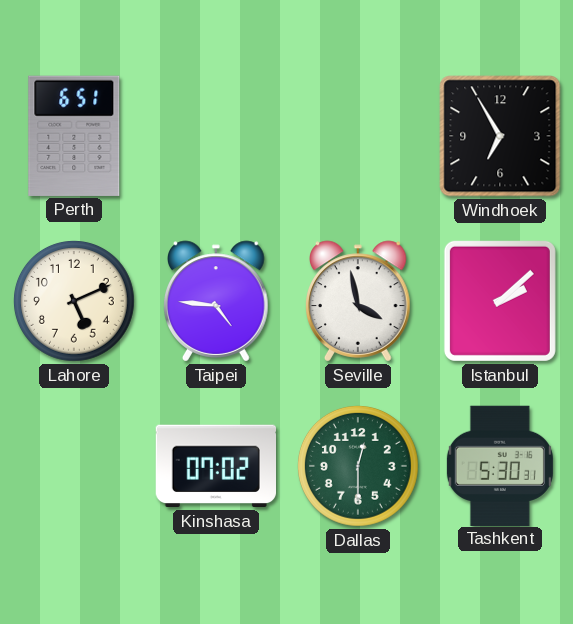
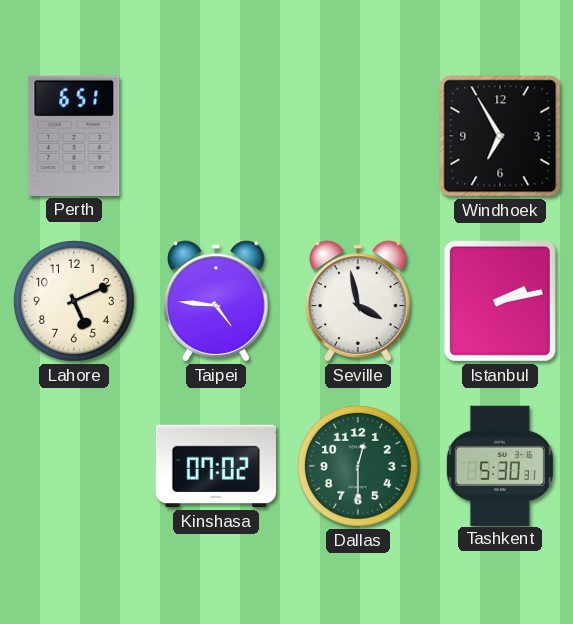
Istanbul: 2:08 -> 2:13 (500, 301)
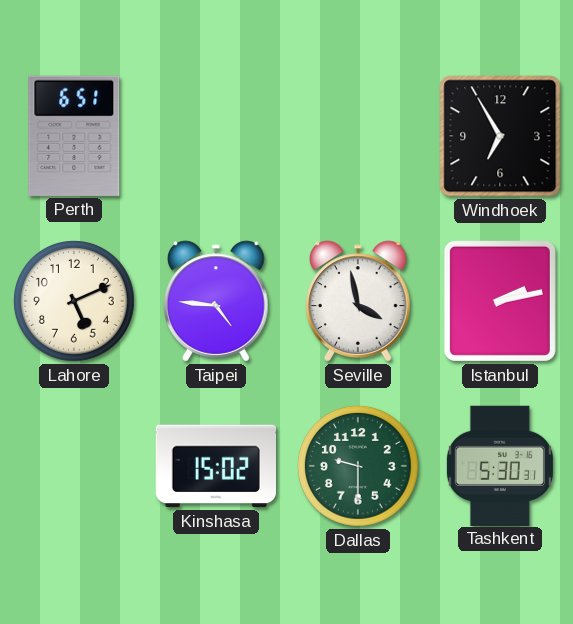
Kinshasa: 07:02 -> 15:02 (215, 466)
Dallas: 12:30 -> 9:30 (359, 467)
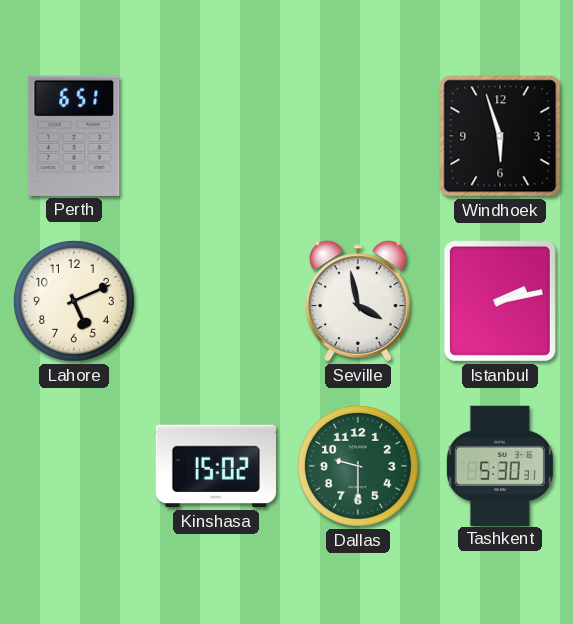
Windhoek: 6:55 -> 5:57 (500, 136)
Taipei: 4:46 -> none (217, 301)
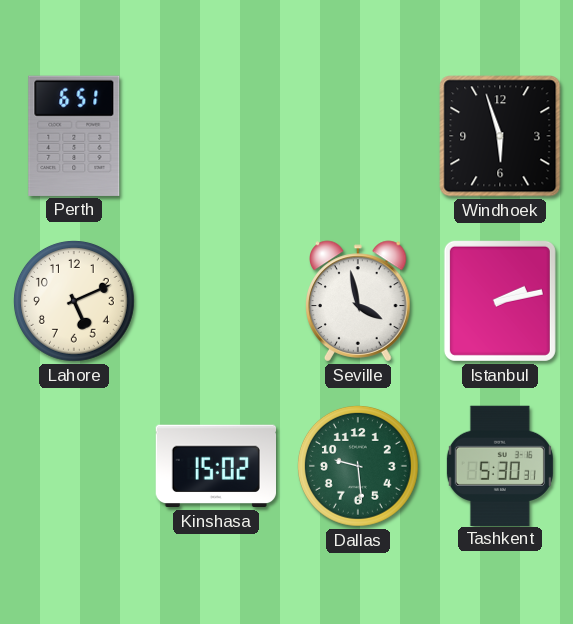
Dallas: 9:30 -> 9:29 (359, 467)
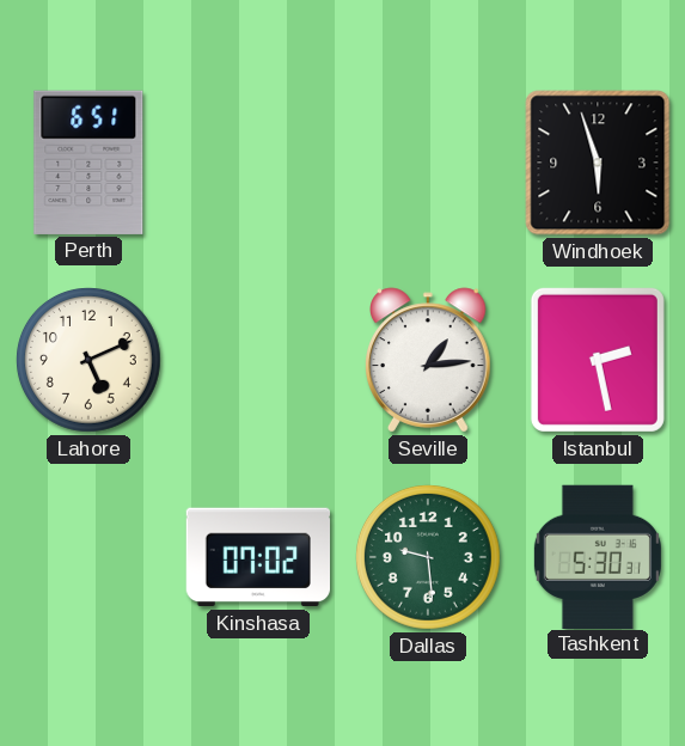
Seville: 3:58 -> 1:14 (429, 360)
Istanbul: 2:13 -> 2:28 (598, 360)
Kinshasa: 15:02 -> 07:02 (257, 557)
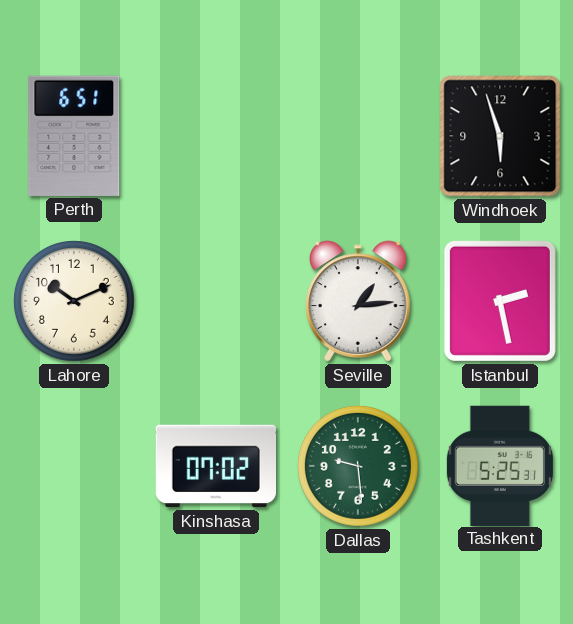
Lahore: 5:11 -> 10:11 (75, 302)
Tashkent: 5:30 -> 5:25 (500, 465)
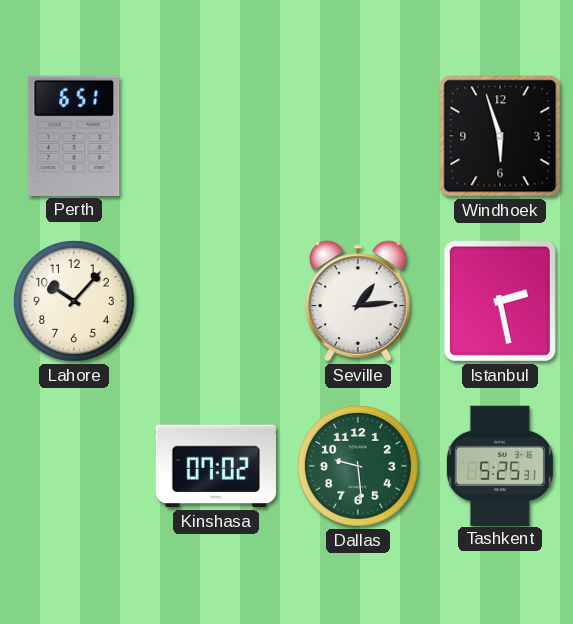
Lahore: 10:11 -> 10:07 (75, 302)
